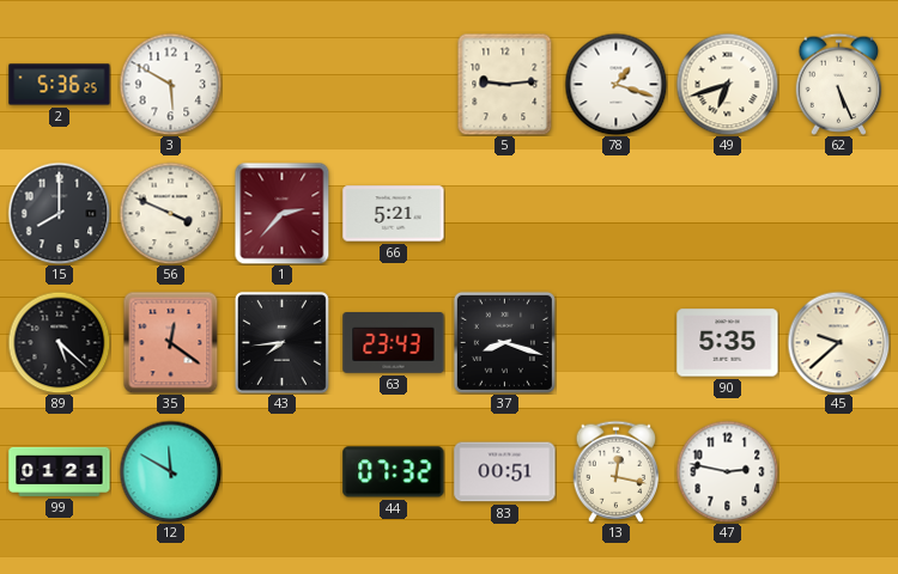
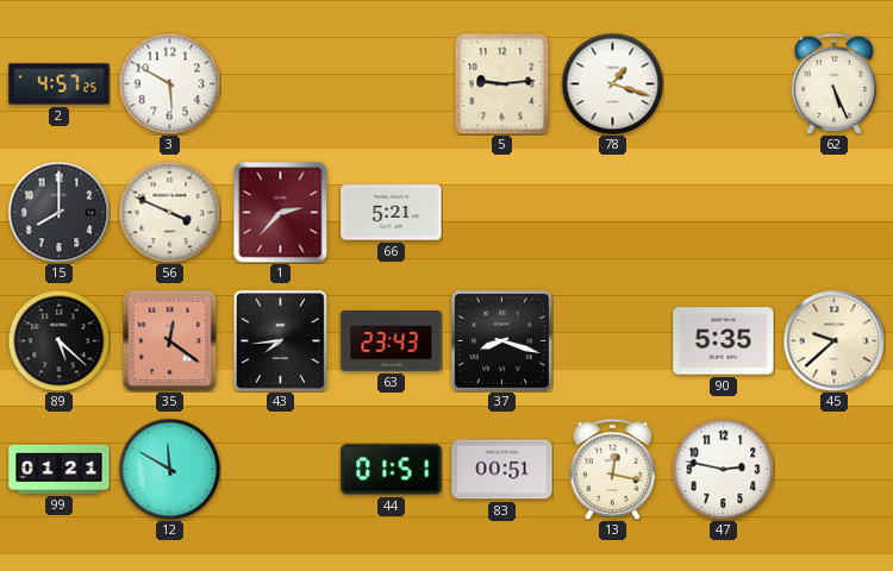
2: 5:36 -> 4:57 (60, 84)
49: 6:42 -> none (727, 84)
44: 07:32 -> 01:51 (392, 470)
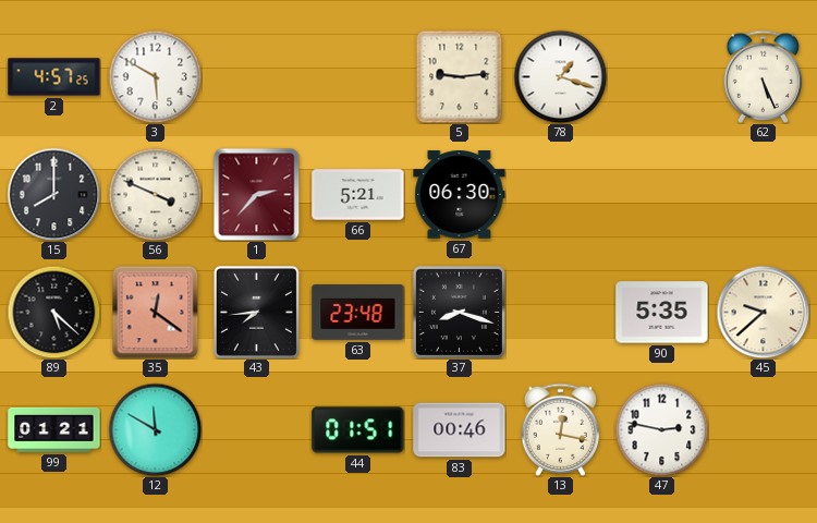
67: none -> 06:30 (460, 195)
63: 23:43 -> 23:48 (358, 313)
83: 00:51 -> 00:46 (460, 430)
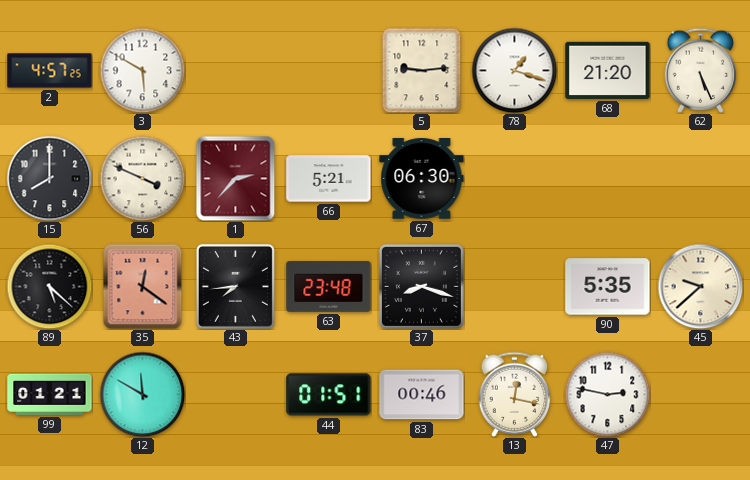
68: none -> 21:20 (608, 70)
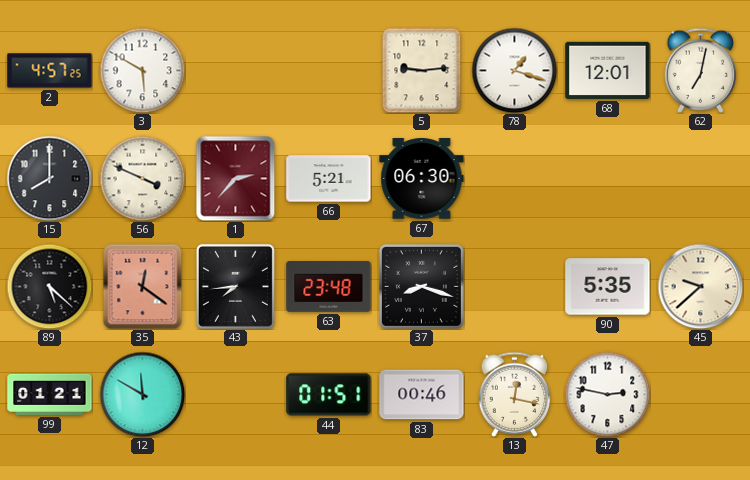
68: 21:20 -> 12:01 (608, 70)
62: 5:26 -> 7:02 (701, 70)
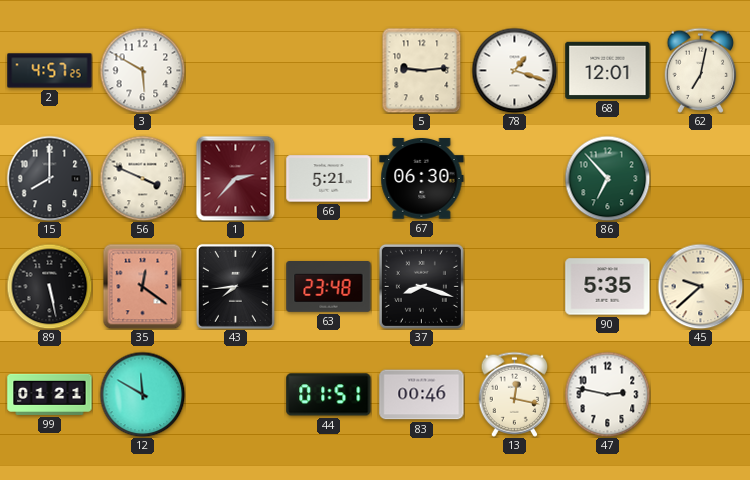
86: none -> 6:53 (607, 178)
89: 5:22 -> 5:28 (49, 286)
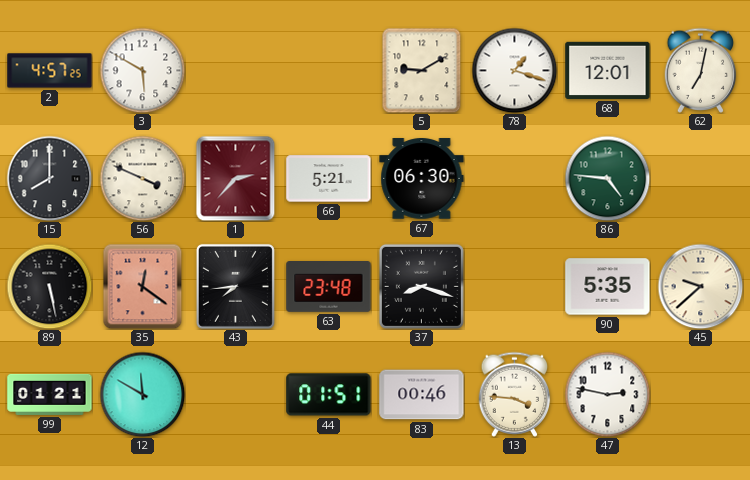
5: 9:14 -> 9:10 (422, 70)
86: 6:53 -> 4:46 (607, 178)
13: 12:17 -> 3:46 (515, 394)
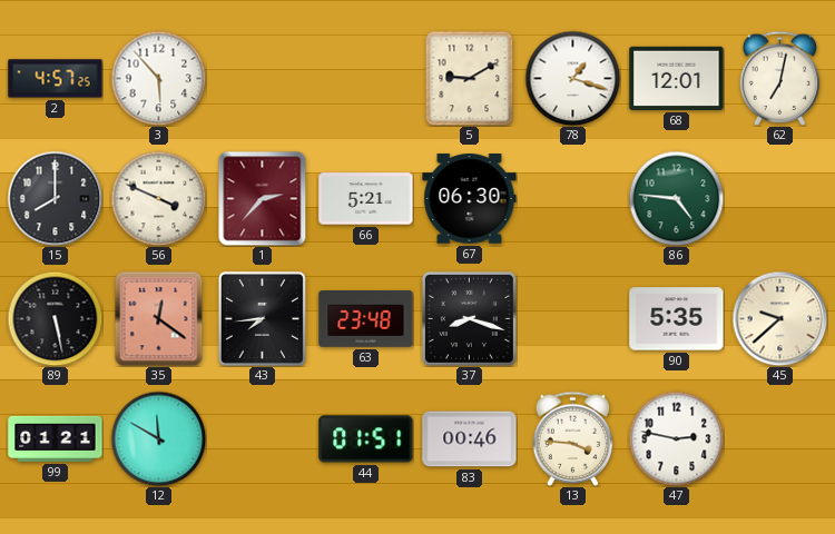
3: 5:50 -> 5:53 (158, 78)
